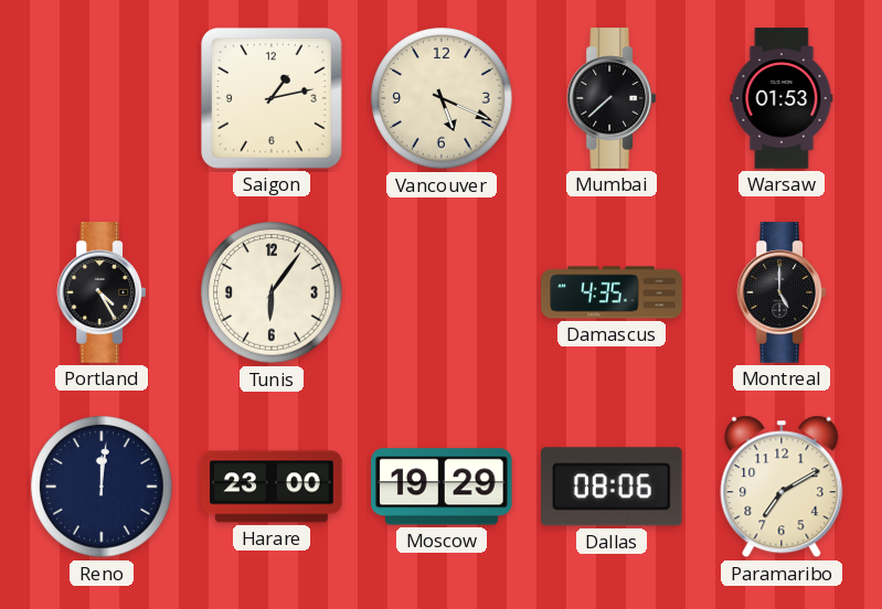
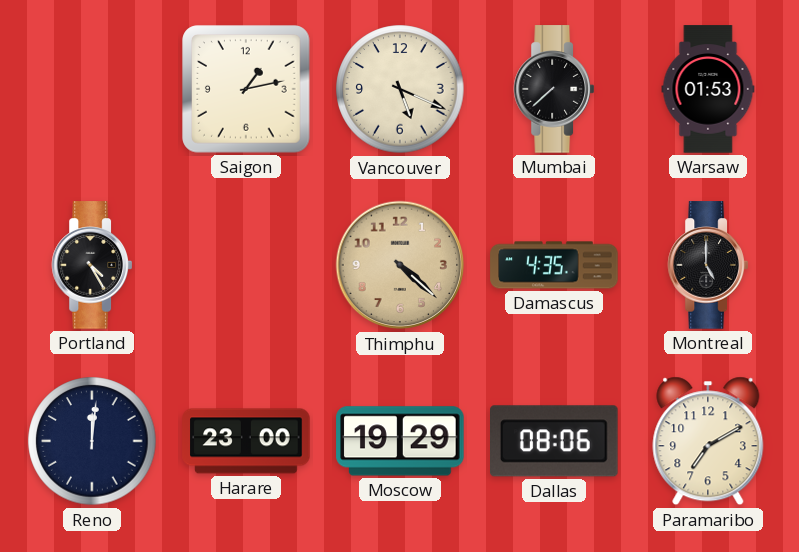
Tunis: 6:06 -> none (272, 292)
Thimphu: none -> 4:22 (400, 265)
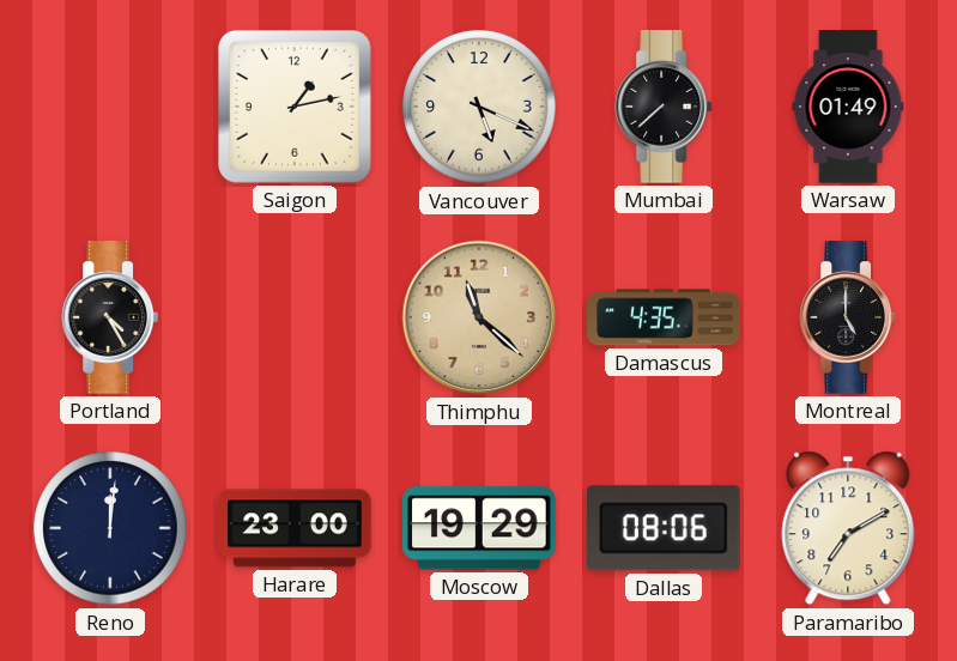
Warsaw: 01:53 -> 01:49 (848, 107)
Thimphu: 4:22 -> 11:22 (479, 317)
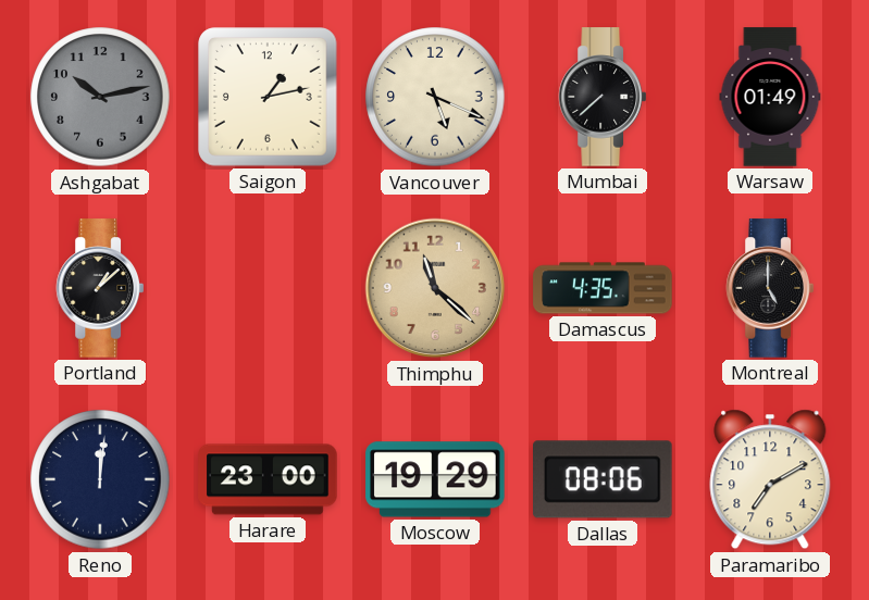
Ashgabat: none -> 10:13 (100, 97)
Portland: 4:25 -> 1:08 (99, 288)
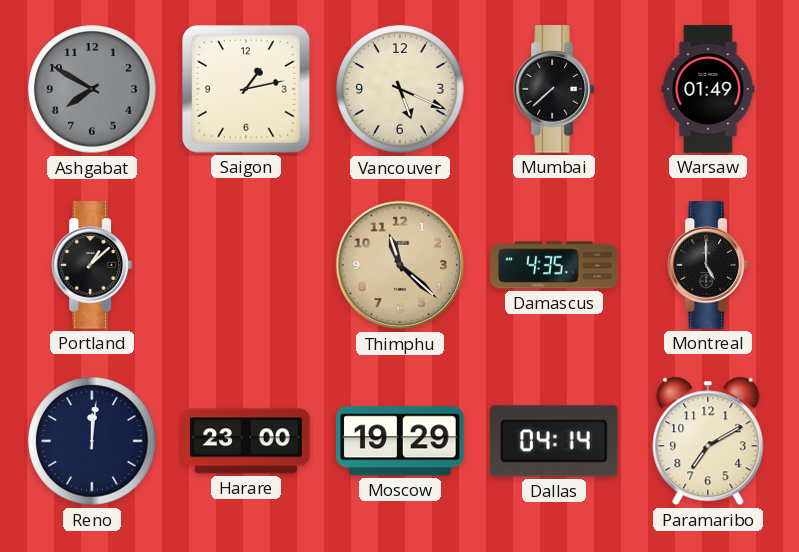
Ashgabat: 10:13 -> 7:50 (92, 89)
Dallas: 08:06 -> 04:14 (554, 441)
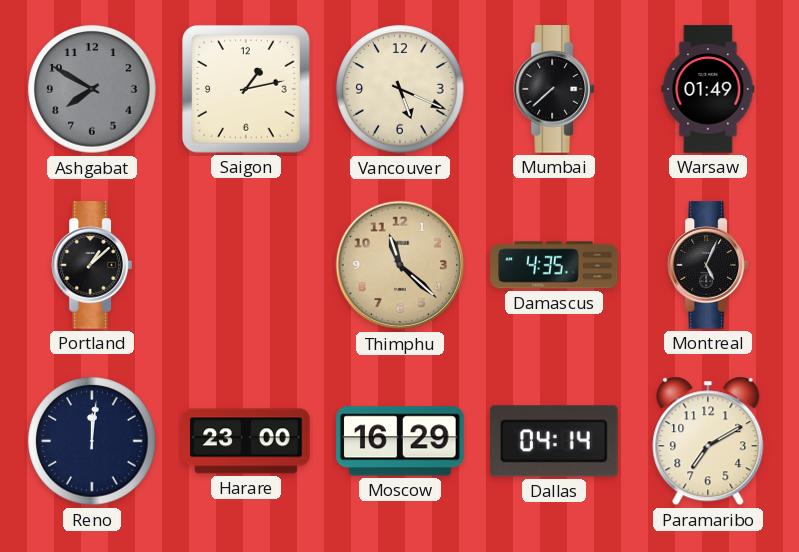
Montreal: 5:00 -> 5:04 (707, 265)
Moscow: 19:29 -> 16:29 (400, 441)
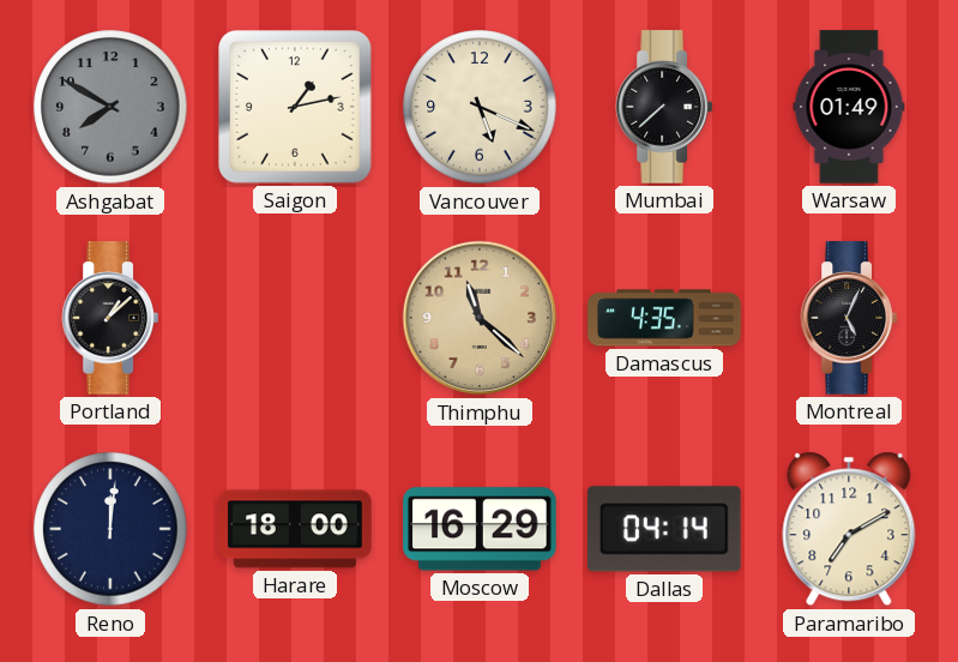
Harare: 23:00 -> 18:00 (295, 529)
